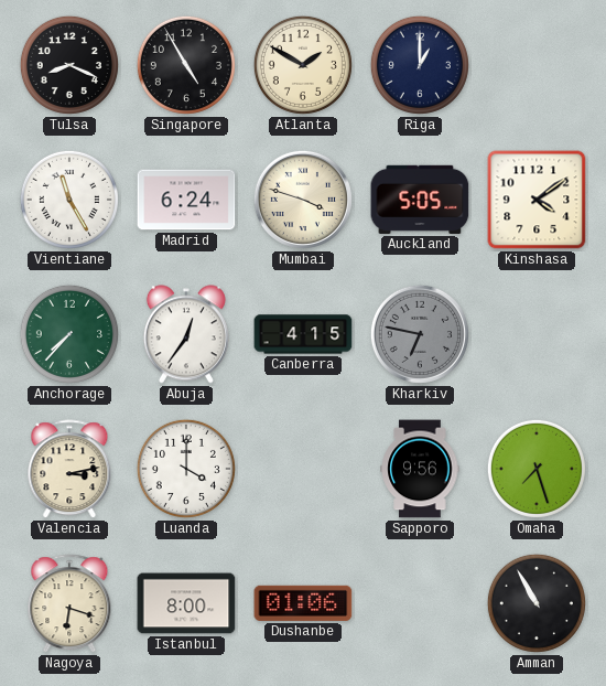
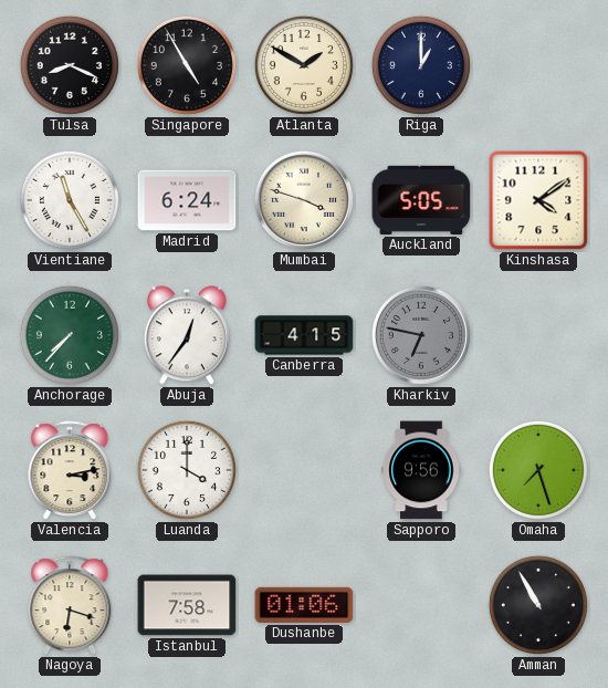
Istanbul: 8:00 -> 7:58 (187, 605)
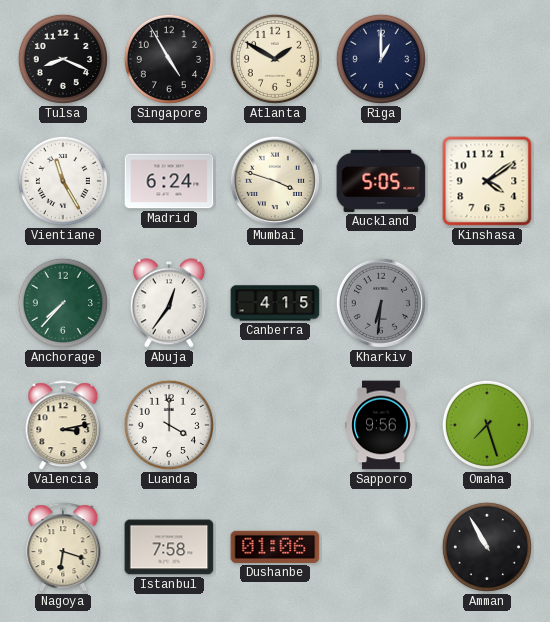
Kharkiv: 6:47 -> 6:31 (381, 303)
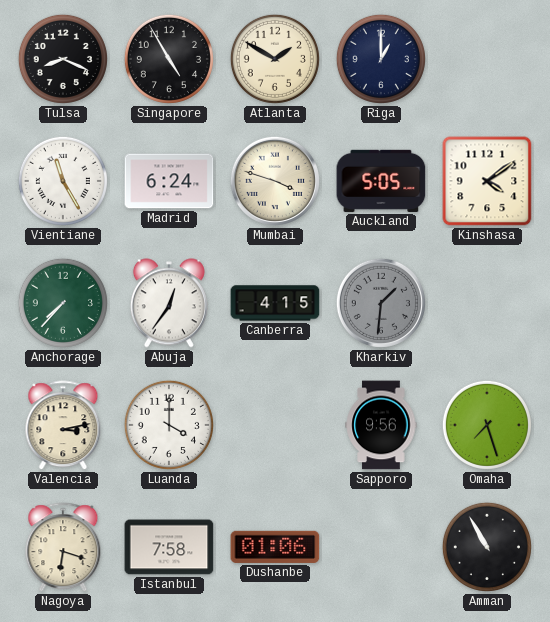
Kharkiv: 6:31 -> 1:31 (381, 303)
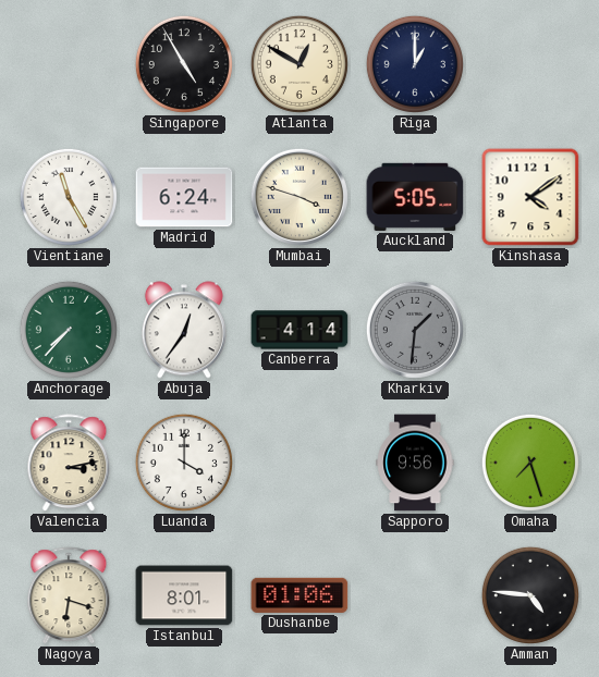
Tulsa: 8:19 -> none (63, 59)
Atlanta: 1:50 -> 12:50 (299, 64)
Canberra: 4:15 -> 4:14 (299, 330)
Istanbul: 7:58 -> 8:01 (184, 595)
Amman: 10:55 -> 4:46 (530, 595)
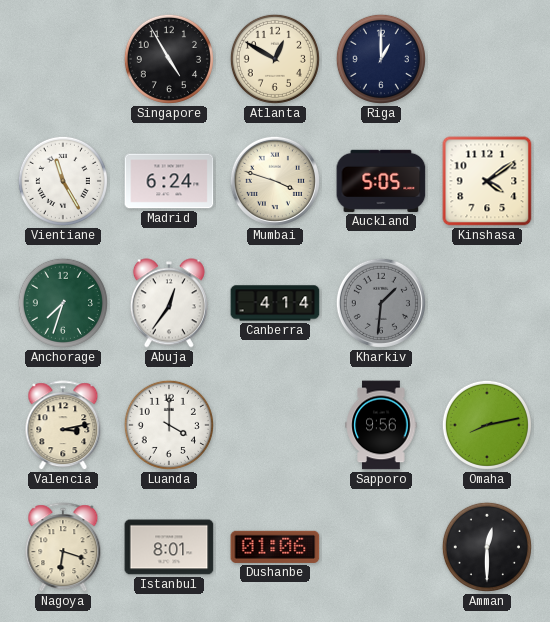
Anchorage: 7:37 -> 7:33 (63, 303)
Omaha: 7:27 -> 8:13 (487, 425)
Amman: 4:46 -> 12:30 (487, 547)
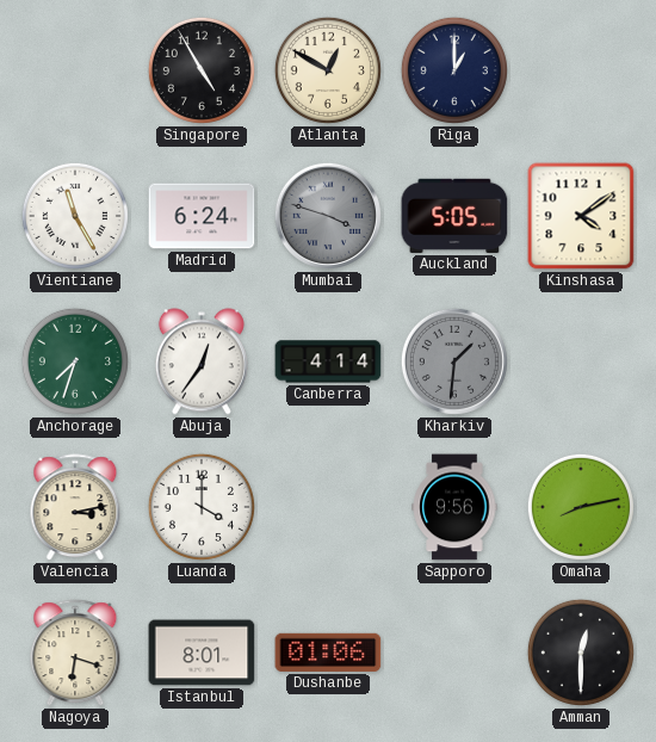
Mumbai dial: cream -> grey (328, 216)
